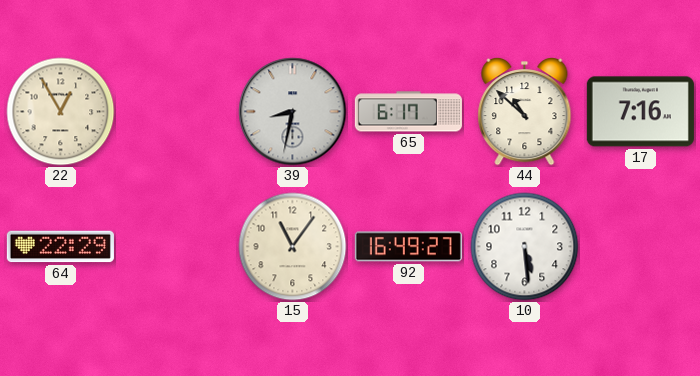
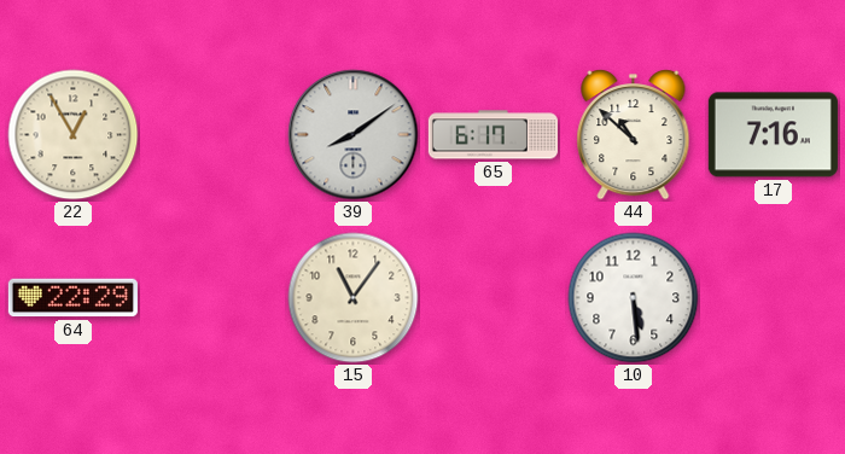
39: 8:32 -> 8:09 (354, 135)
92: 16:49 -> none (408, 247)
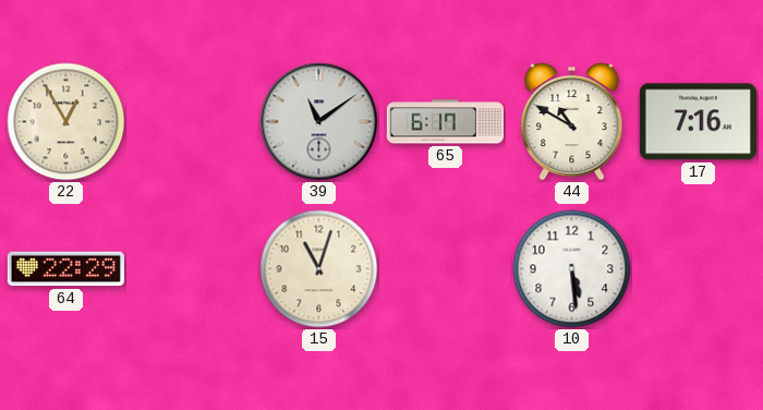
39: 8:09 -> 11:09 (319, 122)
44: 10:52 -> 10:50 (572, 122)
15: 11:06 -> 11:03 (319, 269)
